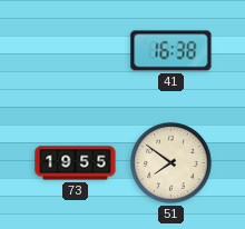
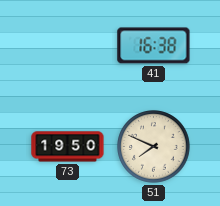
73: 19:55 -> 19:50 (68, 147)
51: 7:51 -> 7:49 (154, 147)
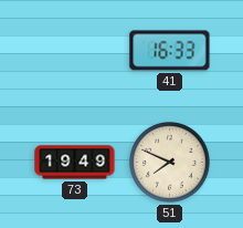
41: 16:38 -> 16:33 (170, 51)
73: 19:50 -> 19:49 (75, 163)
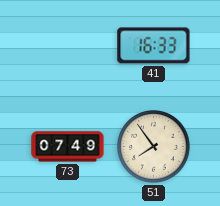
73: 19:49 -> 07:49 (68, 147)
51: 7:49 -> 7:54 (154, 147)
